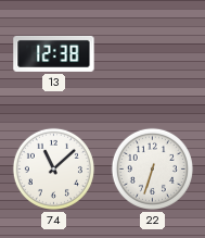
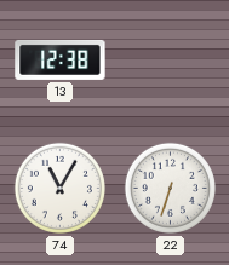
74: 11:08 -> 11:05 (59, 188)
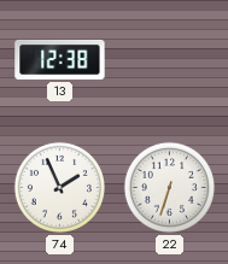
74: 11:05 -> 1:56 (59, 187)
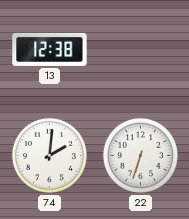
74: 1:56 -> 2:01 (49, 155)
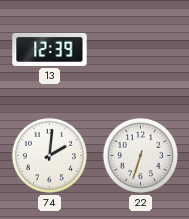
13: 12:38 -> 12:39 (50, 49)
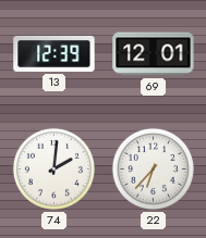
69: none -> 12:01 (154, 54)
22: 6:33 -> 6:37 (153, 168)
